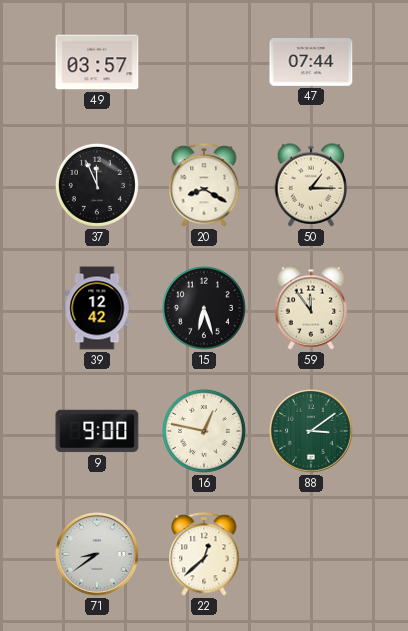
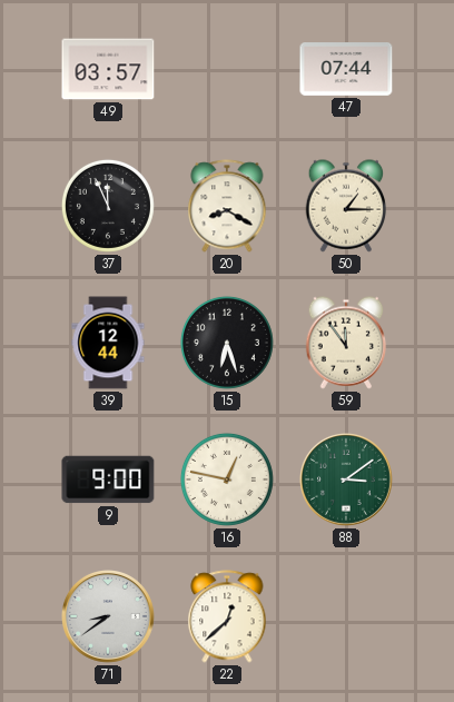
39: 12:42 -> 12:44 (108, 343)
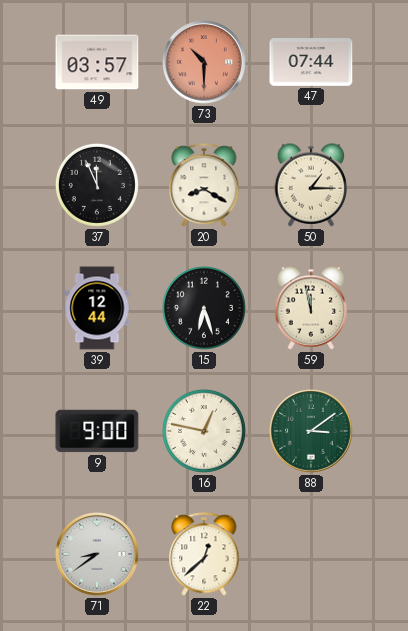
73: none -> 10:30 (205, 63)
59: 11:54 -> 11:58 (311, 308)
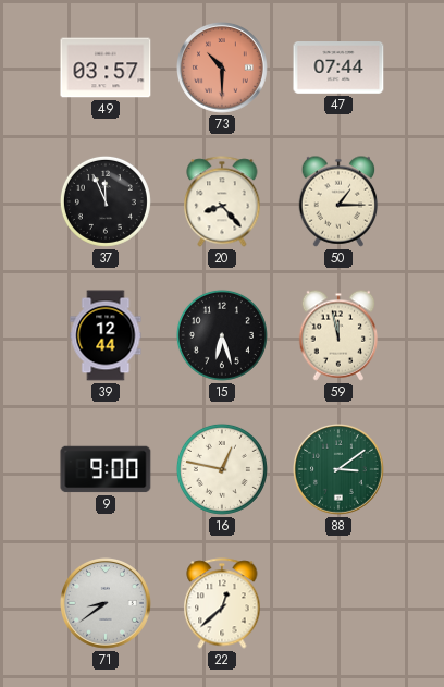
20: 8:20 -> 8:23 (222, 201)
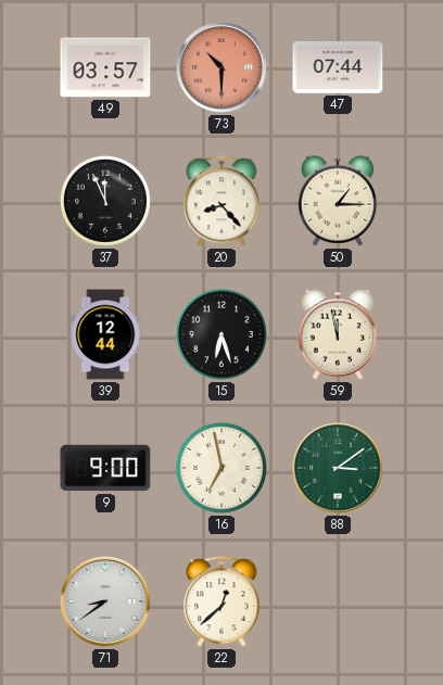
16: 12:47 -> 6:58 (221, 468)
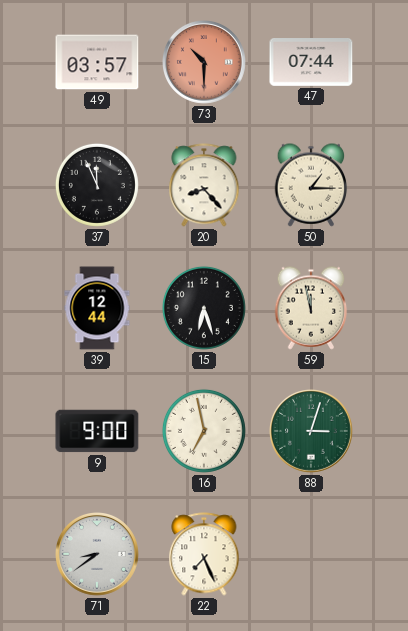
88: 3:09 -> 3:03 (312, 432)
22: 12:38 -> 7:26 (204, 554)
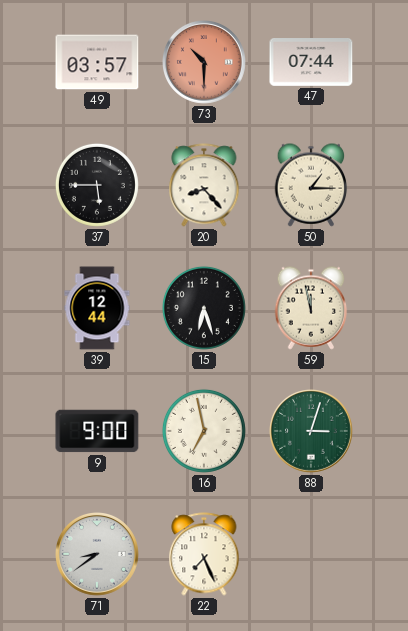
37: 11:56 -> 5:45 (97, 185)
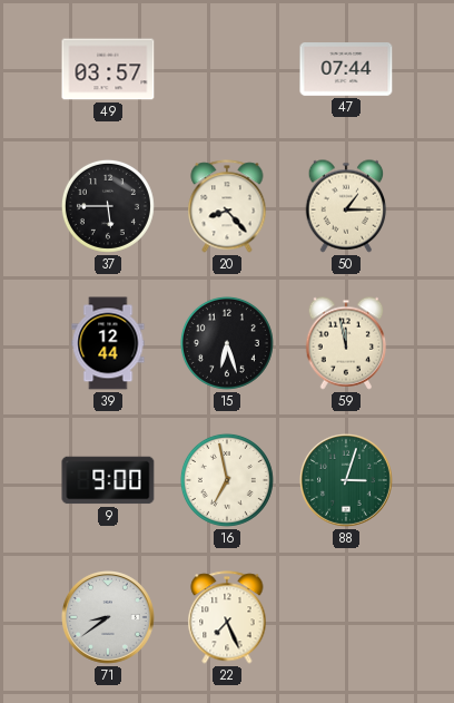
73: 10:30 -> none (205, 63)
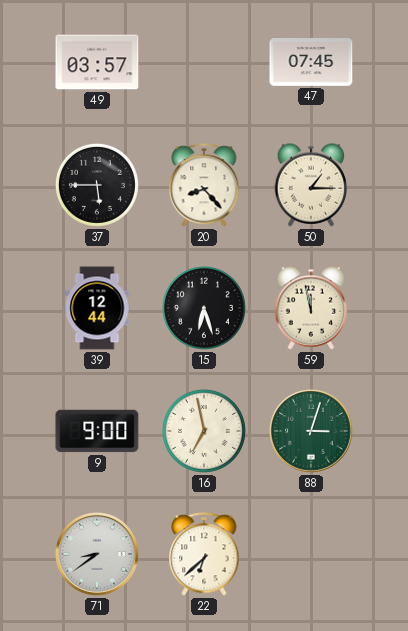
47: 07:44 -> 07:45 (311, 63)
22: 7:26 -> 6:38 (204, 554)
